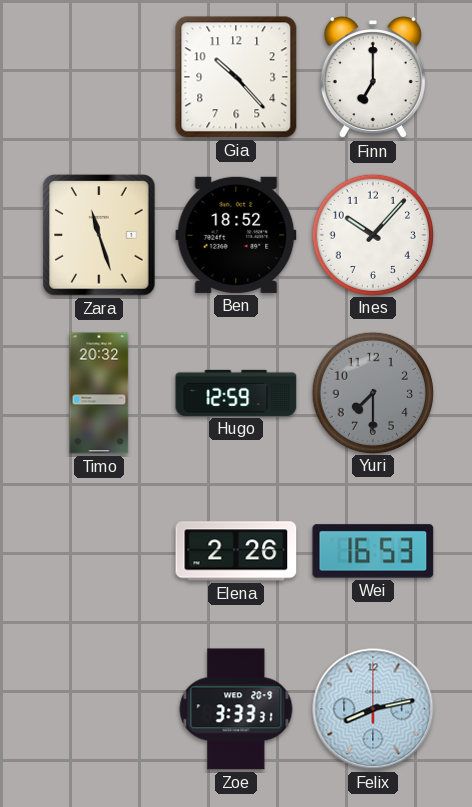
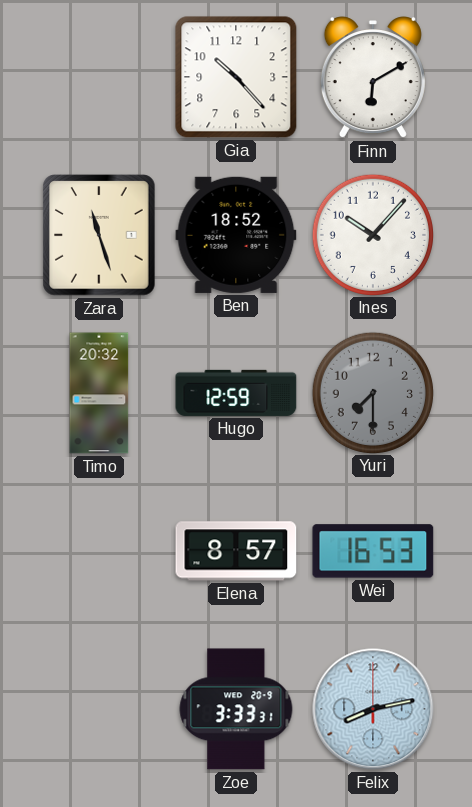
Finn: 7:00 -> 6:10 (373, 78)
Elena: 2:26 -> 8:57 (236, 551)
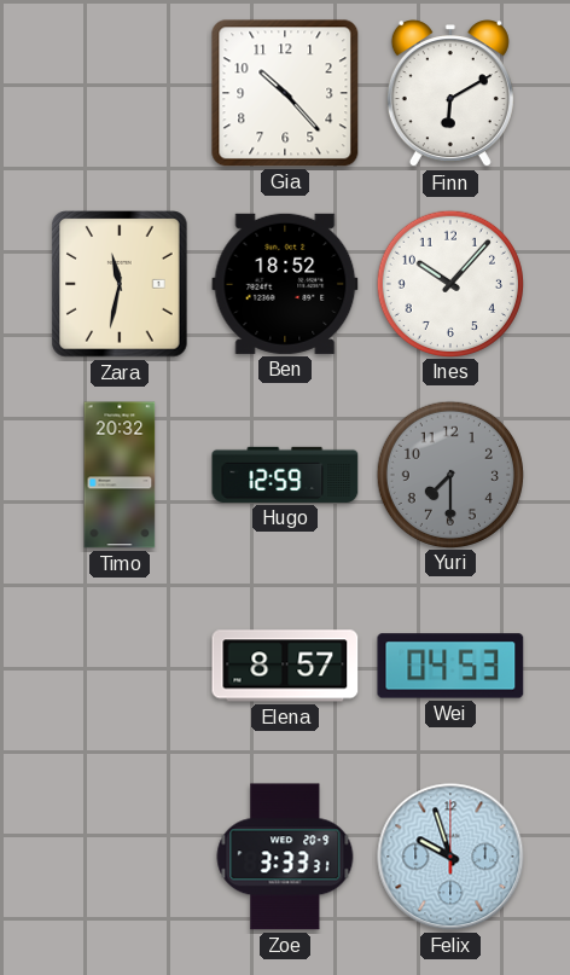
Zara: 11:27 -> 11:32 (120, 284)
Wei: 16:53 -> 04:53 (450, 666)
Felix: 8:13 -> 9:57 (450, 857)
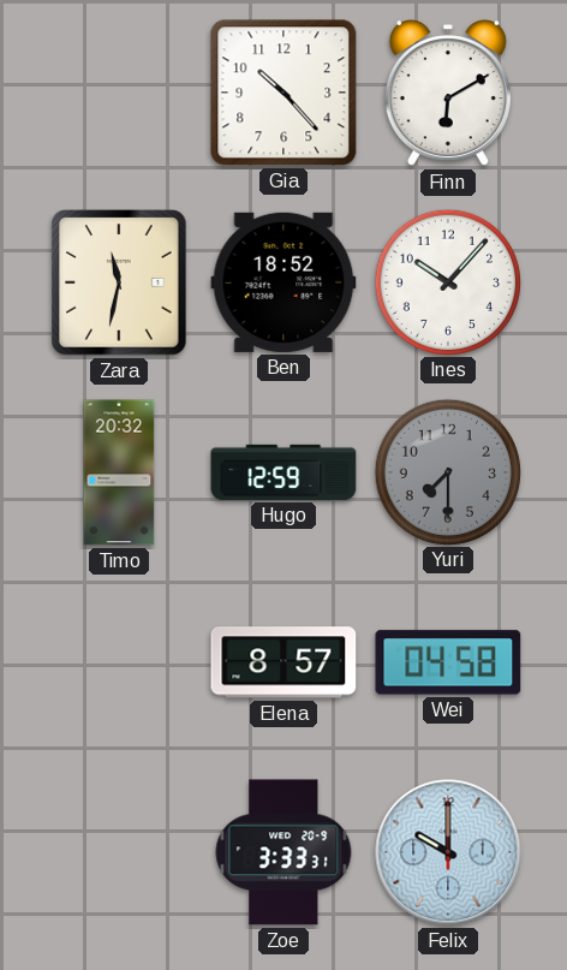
Wei: 04:53 -> 04:58 (448, 662)
Felix: 9:57 -> 10:00 (448, 852)
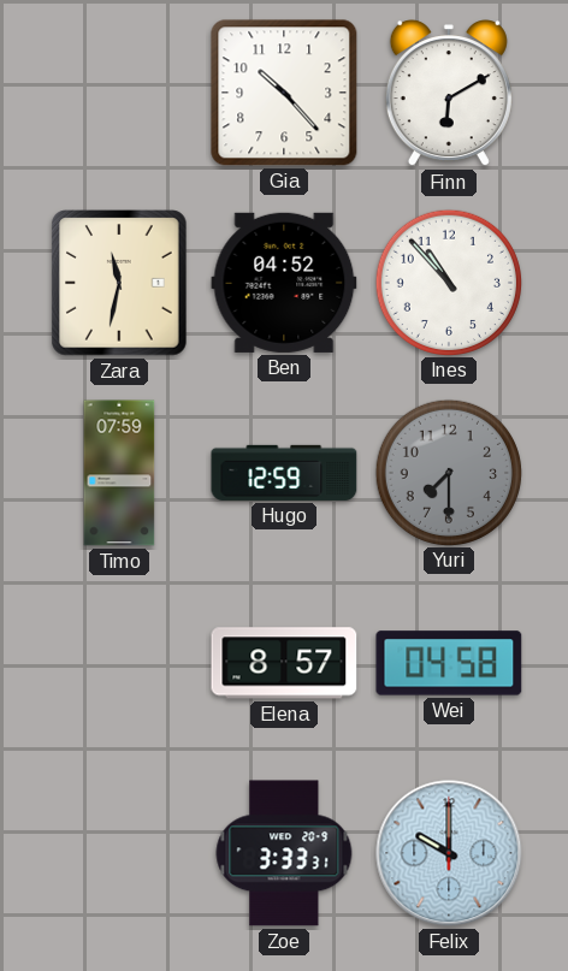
Ben: 18:52 -> 04:52 (284, 283)
Ines: 10:07 -> 10:53 (448, 282)
Timo: 20:32 -> 07:59 (119, 473)
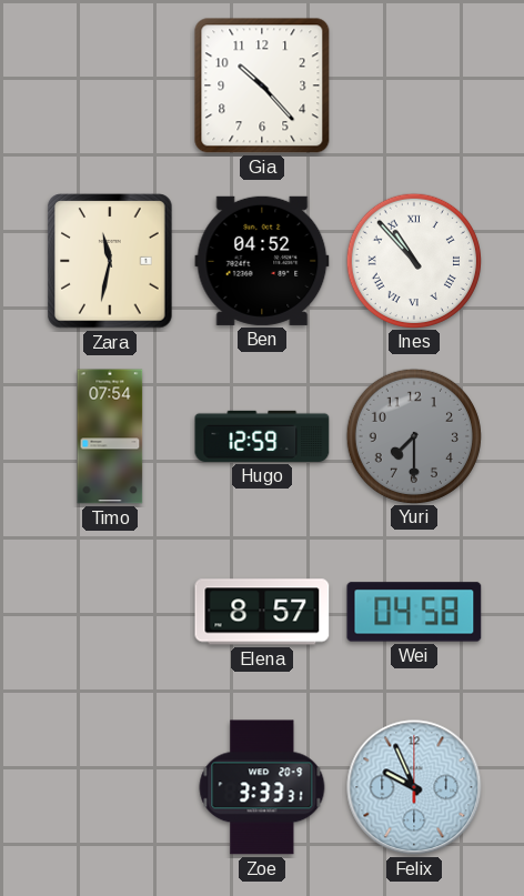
Finn: 6:10 -> none (449, 94)
Ines numerals: Arabic -> Roman (413, 260)
Timo: 07:59 -> 07:54 (110, 436)
Felix: 10:00 -> 9:56 (414, 787)
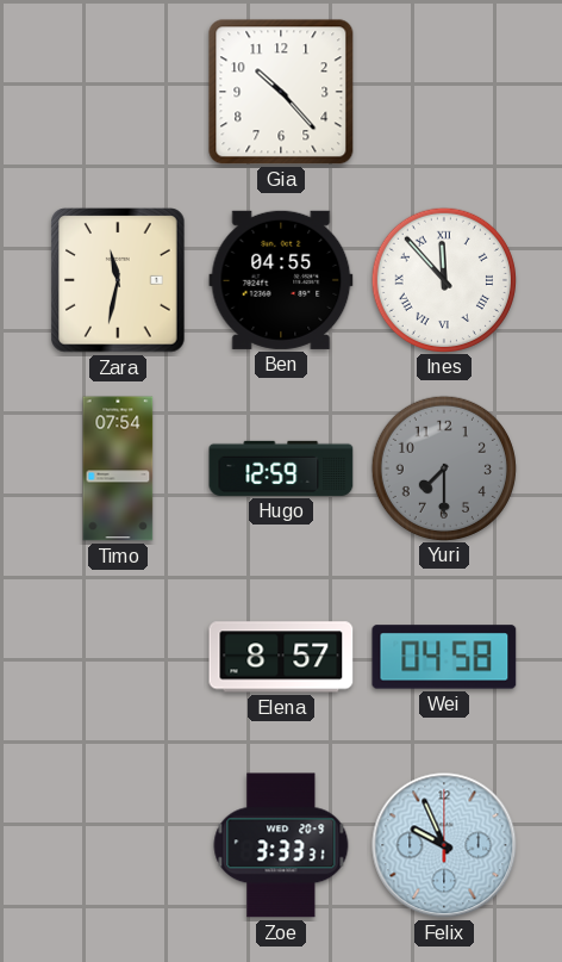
Ben: 04:52 -> 04:55 (281, 280)
Ines: 10:53 -> 11:53 (443, 279)
